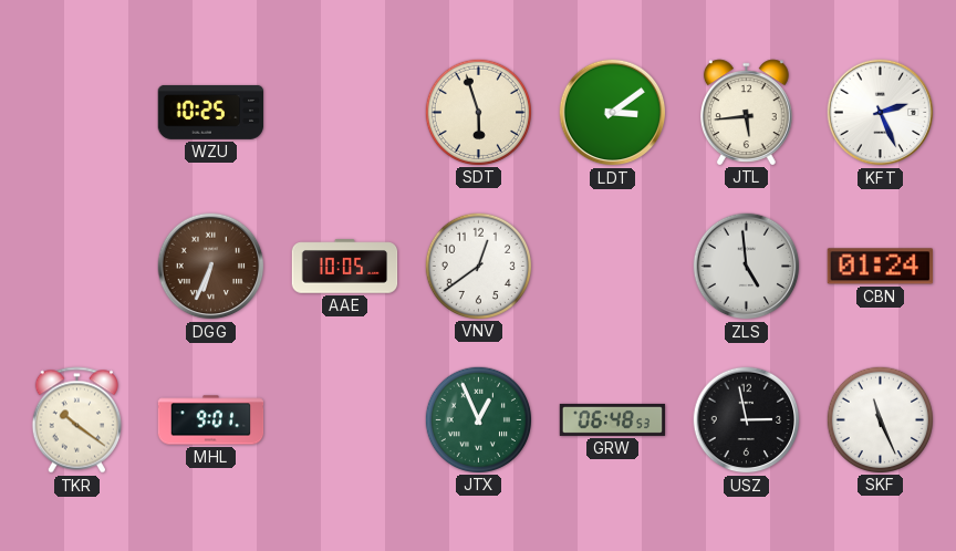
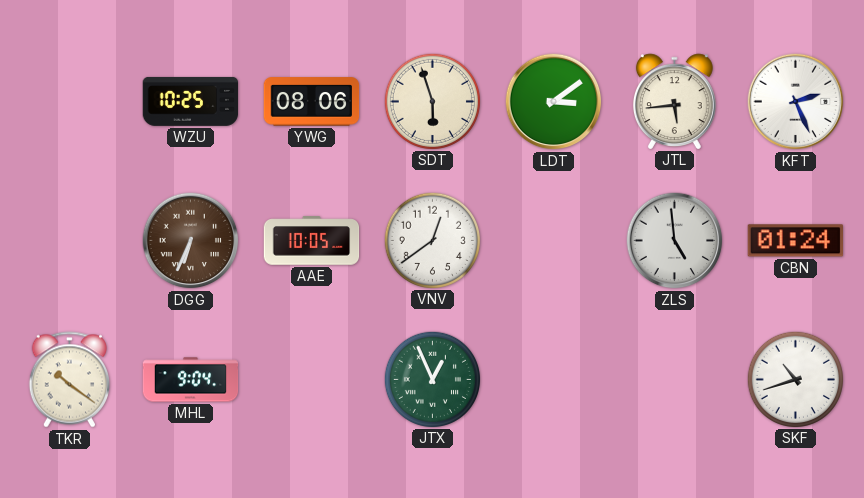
YWG: none -> 08:06 (312, 102)
MHL: 9:01 -> 9:04 (191, 380)
GRW: 06:48 -> none (613, 419)
USZ: 2:58 -> none (747, 420)
SKF: 11:26 -> 10:42 (795, 379)
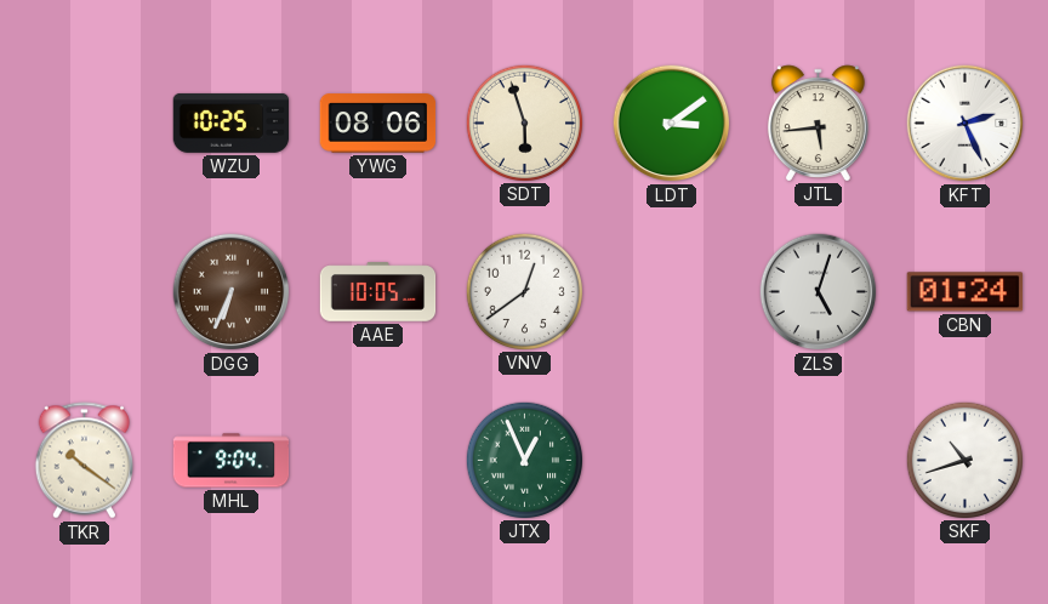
ZLS: 4:59 -> 5:03 (819, 292)
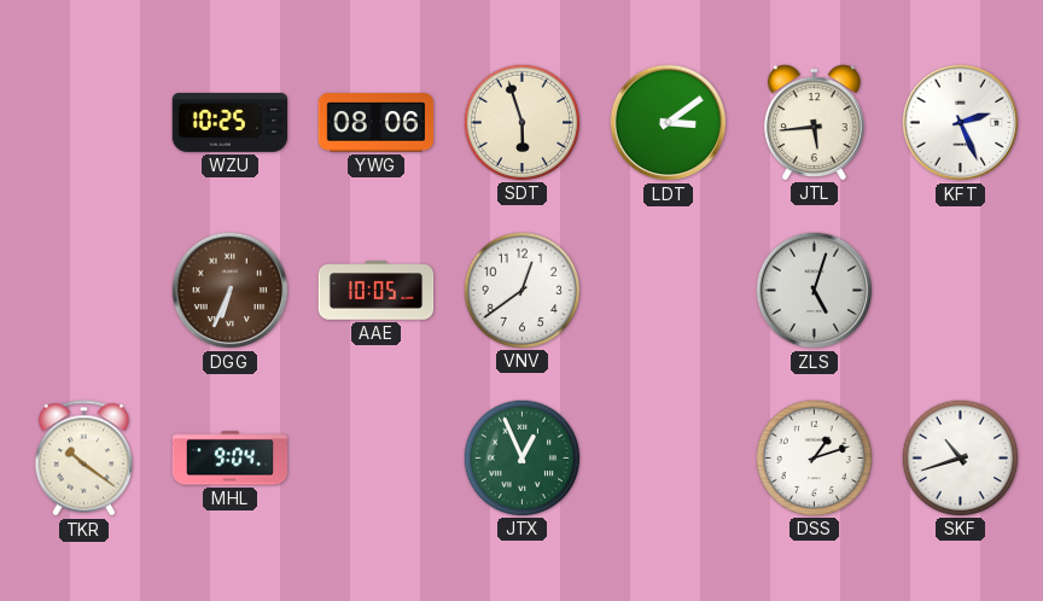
CBN: 01:24 -> none (964, 292)
DSS: none -> 1:12 (814, 457)
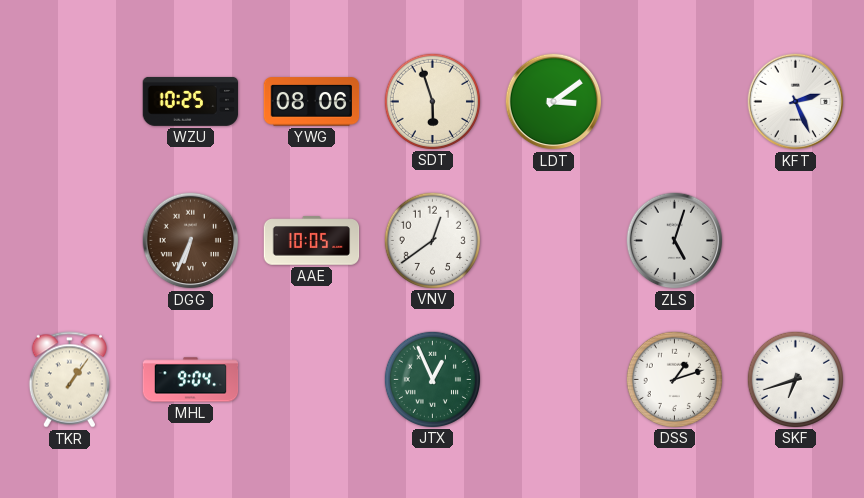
JTL: 5:44 -> none (814, 122)
TKR: 10:21 -> 1:06 (69, 380)
SKF: 10:42 -> 6:42 (795, 379)
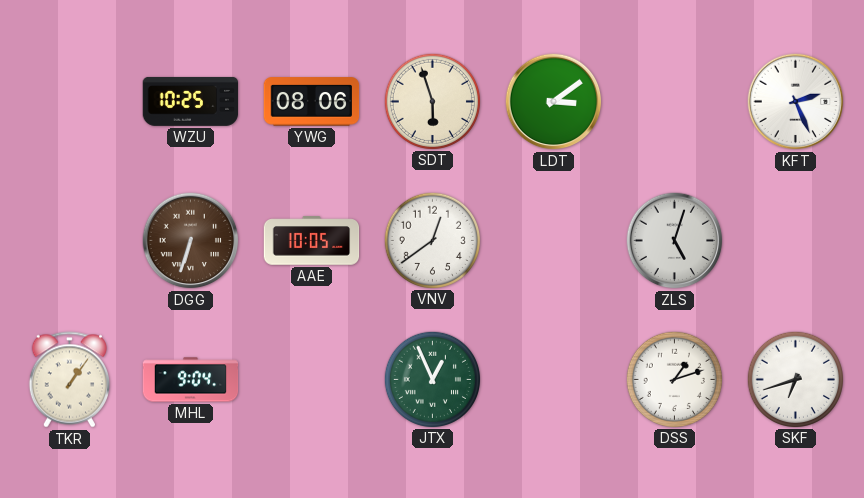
DGG: 6:34 -> 6:33 (191, 241)
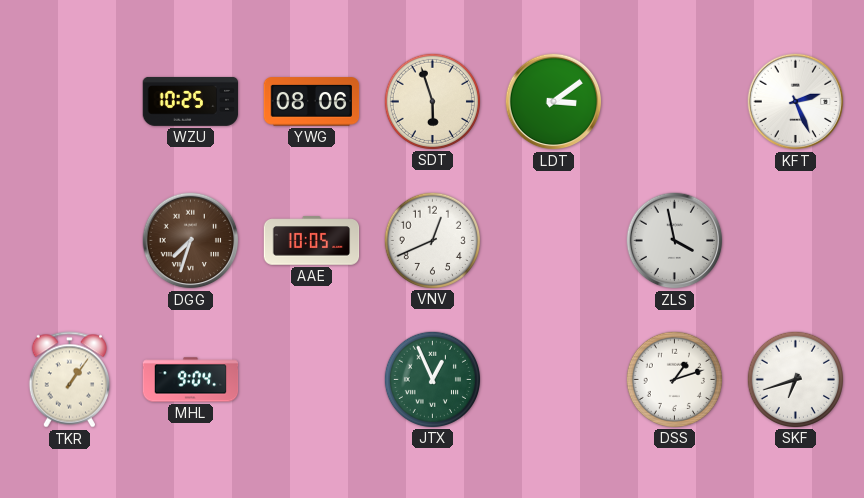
DGG: 6:33 -> 7:33 (191, 241)
VNV: 12:39 -> 12:41 (432, 240)
ZLS: 5:03 -> 3:58 (675, 241)
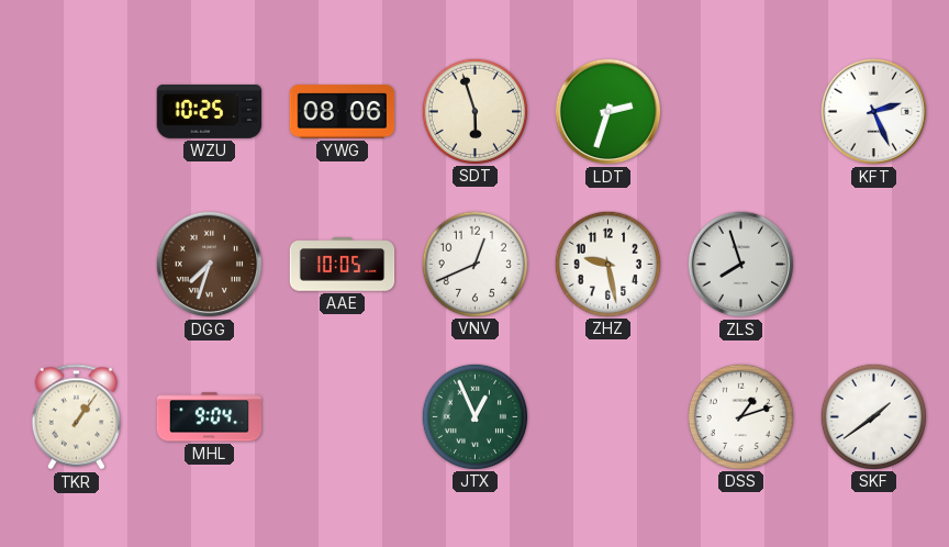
LDT: 3:09 -> 2:33 (609, 112)
ZHZ: none -> 9:28 (607, 264)
ZLS: 3:58 -> 7:57 (741, 265)
SKF: 6:42 -> 1:39 (873, 416)
